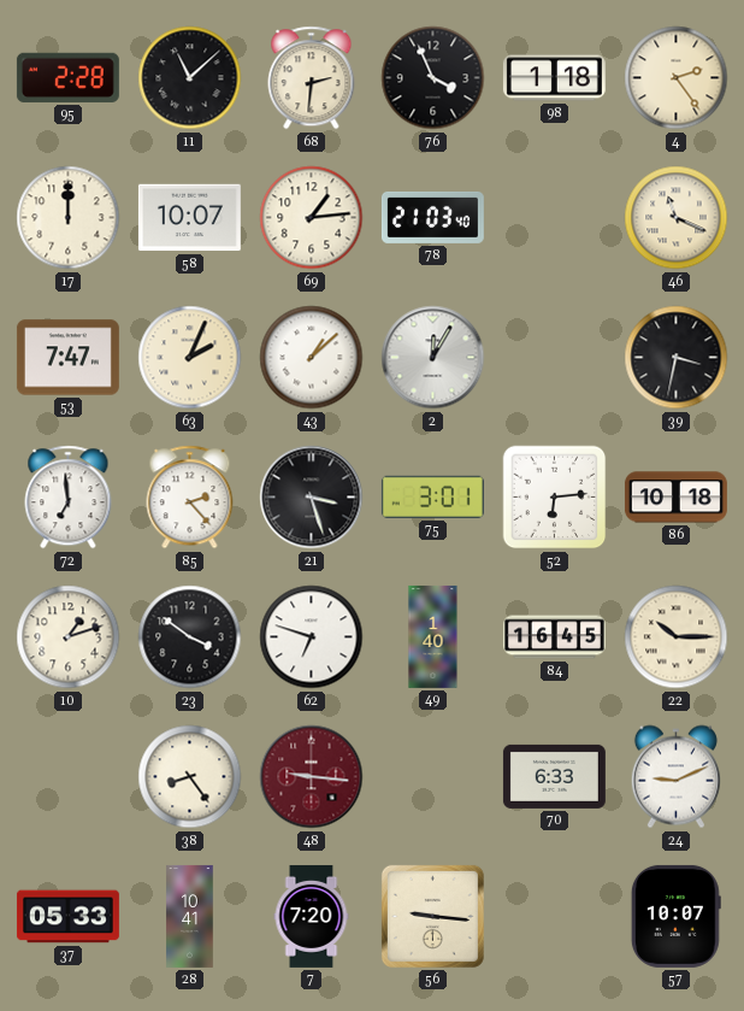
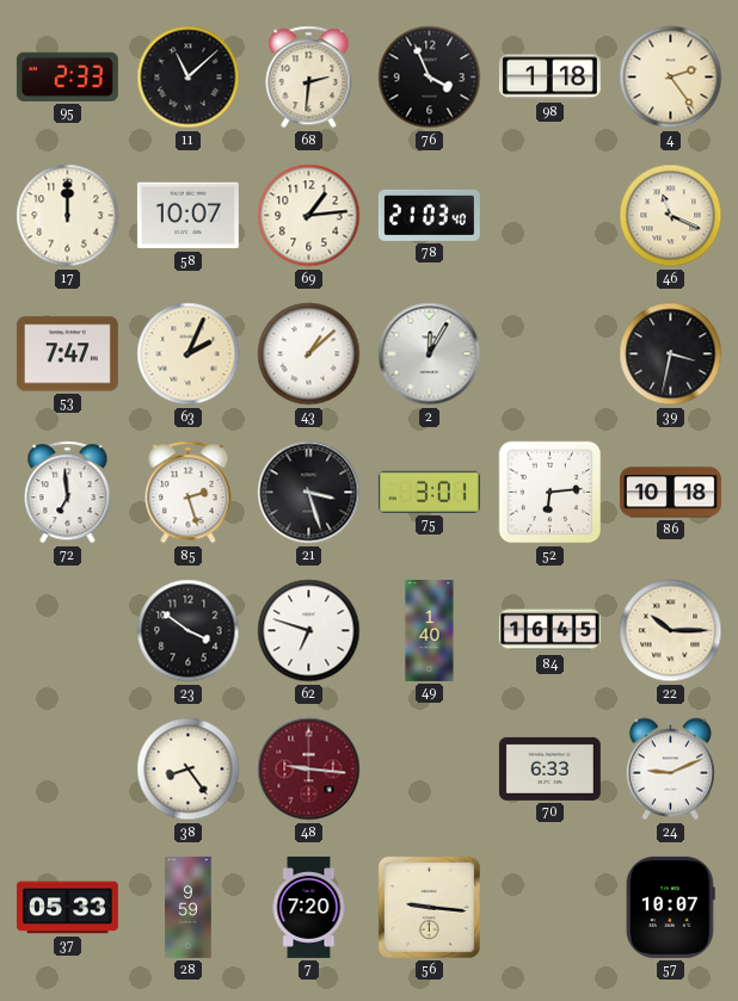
95: 2:28 -> 2:33 (67, 76)
85: 2:23 -> 2:27 (189, 493)
10: 1:12 -> none (69, 637)
28: 10:41 -> 9:59 (189, 907)
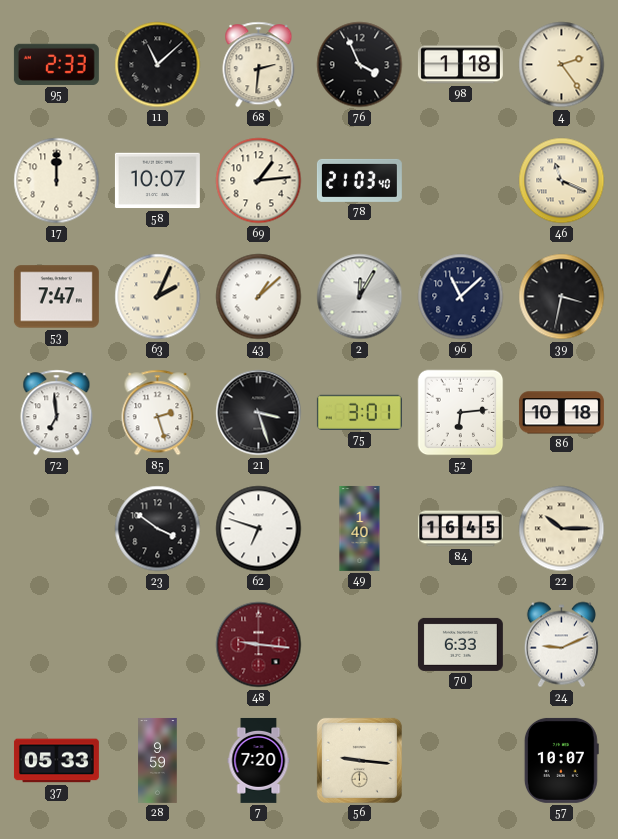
96: none -> 11:08 (461, 297)
38: 8:24 -> none (189, 770)
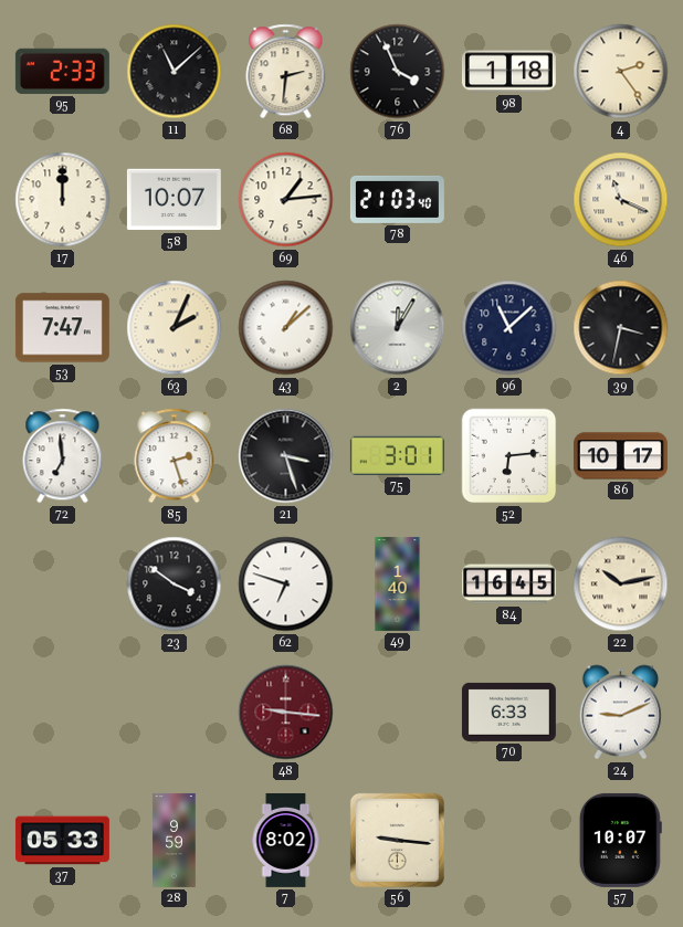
86: 10:18 -> 10:17 (620, 456)
22: 10:15 -> 10:13 (621, 584)
7: 7:20 -> 8:02 (286, 840)
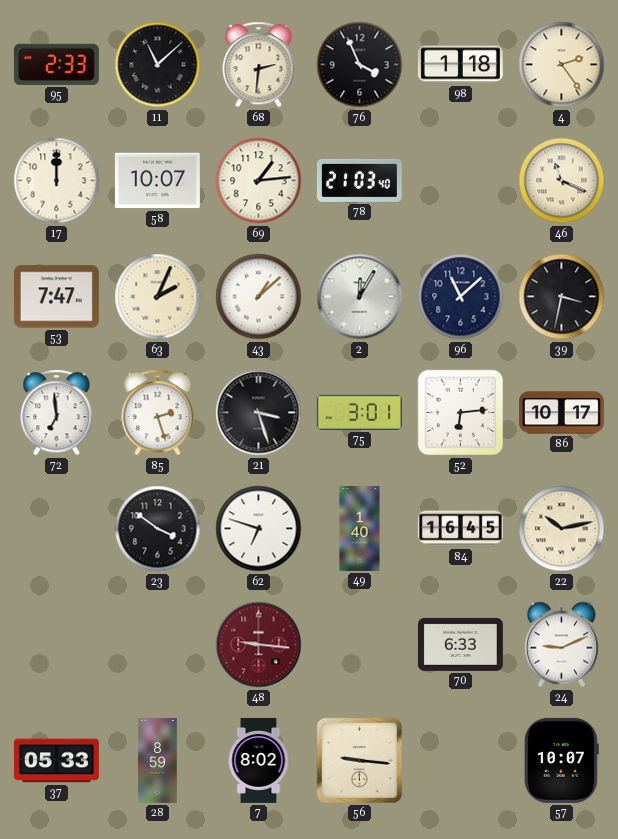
28: 9:59 -> 8:59 (158, 760)
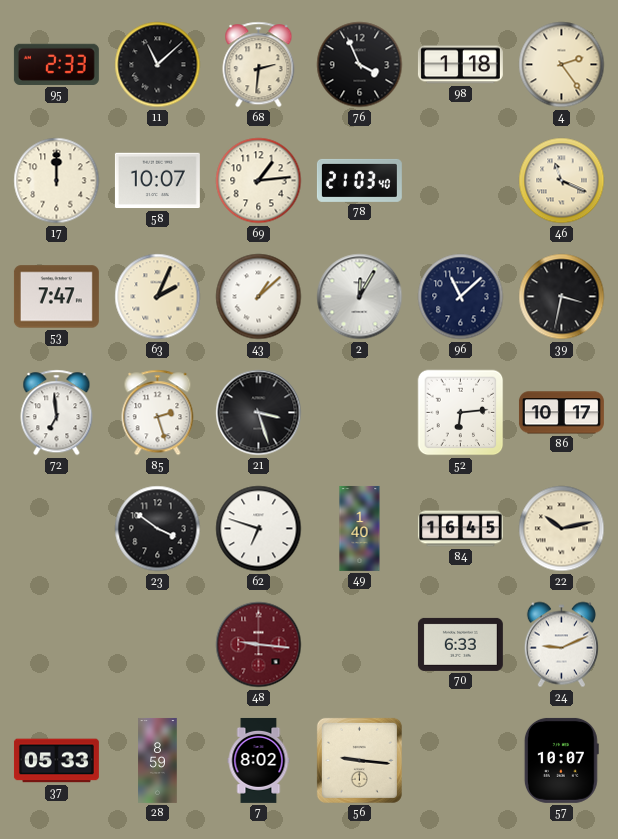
75: 3:01 -> none (359, 412)
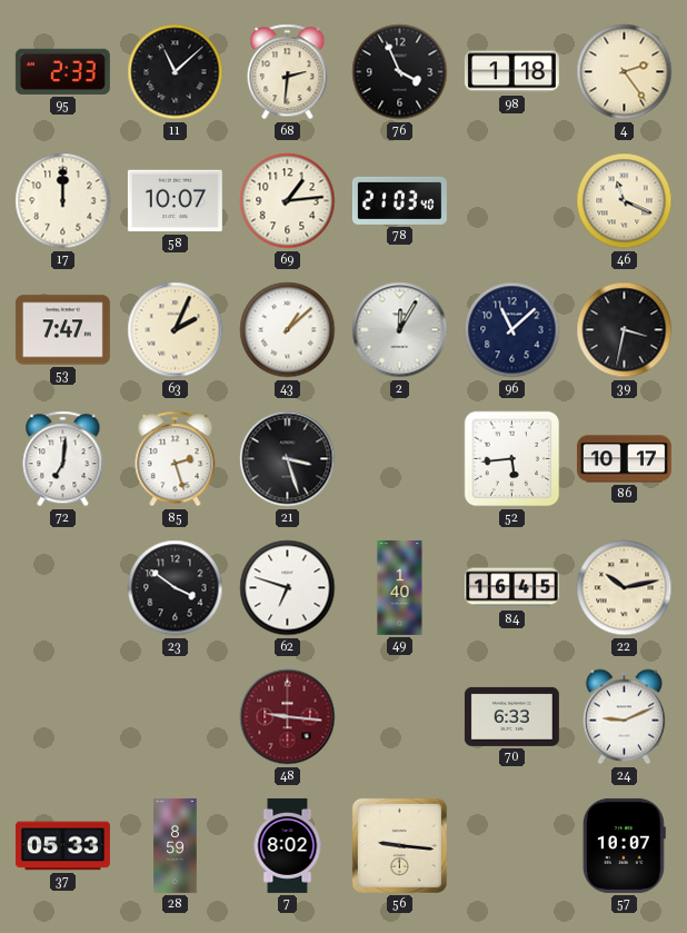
72: 6:59 -> 7:01 (63, 459)
52: 6:14 -> 5:44 (512, 459)
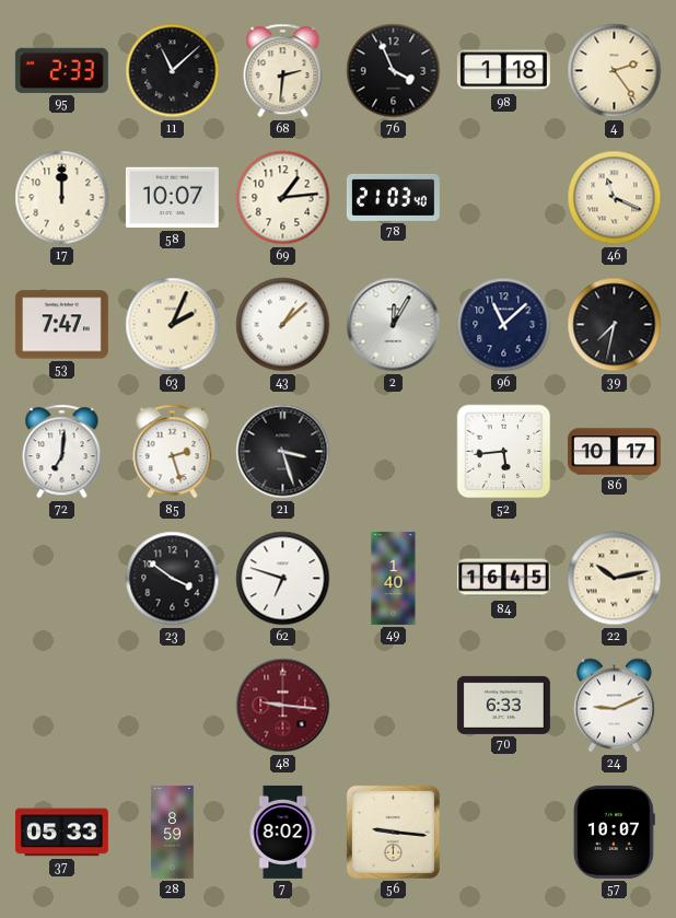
39: 3:32 -> 7:32 (615, 325)
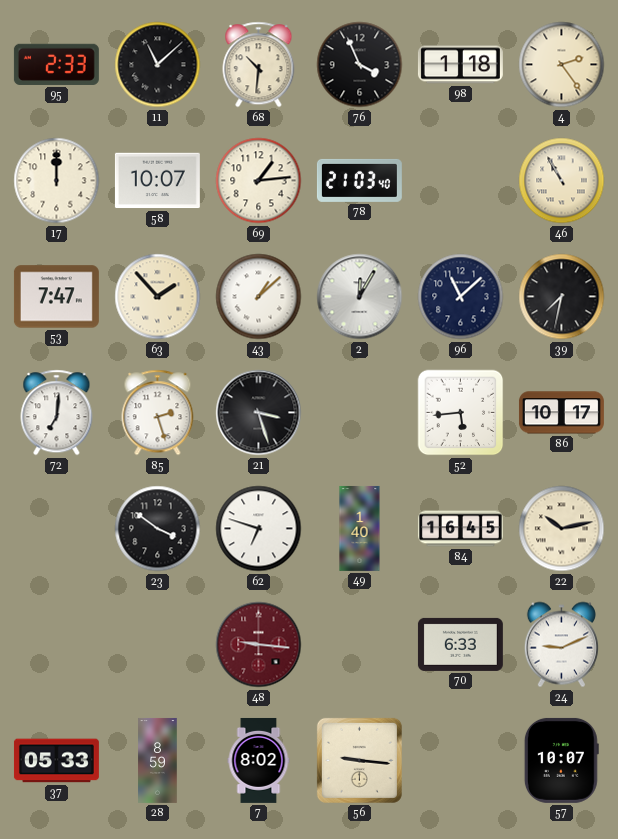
68: 2:31 -> 10:31 (259, 65)
46: 11:19 -> 10:55 (562, 181)
63: 2:04 -> 1:53 (158, 297)
